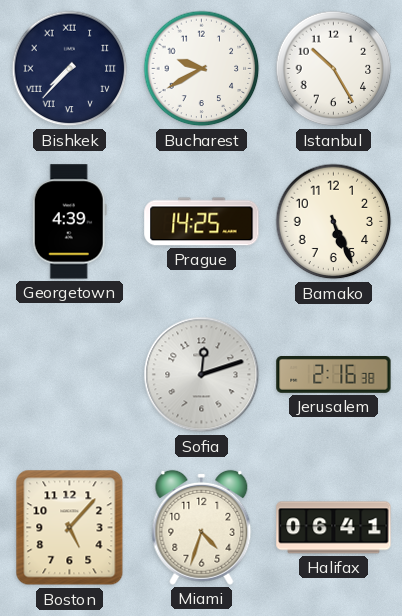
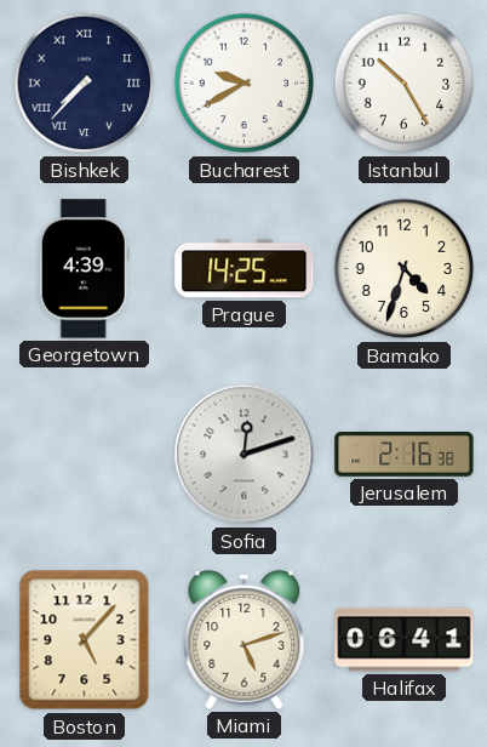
Bamako: 5:26 -> 4:33 (405, 269)
Miami: 4:33 -> 5:12 (245, 639)
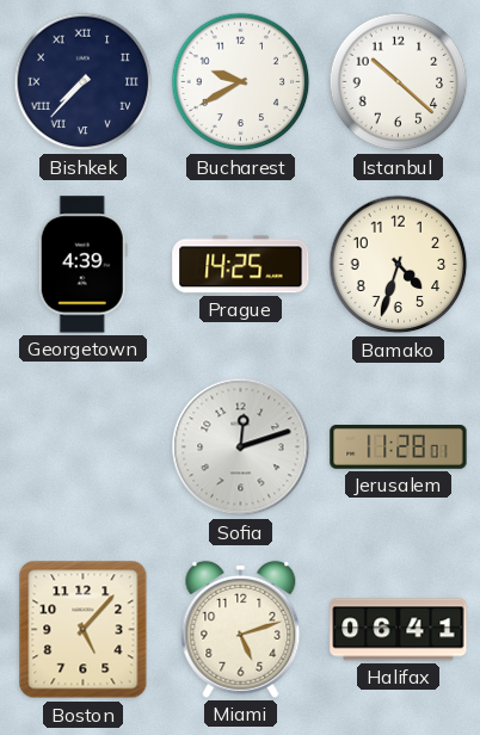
Istanbul: 10:25 -> 10:22 (399, 82)
Jerusalem: 2:16 -> 11:28 (399, 447)
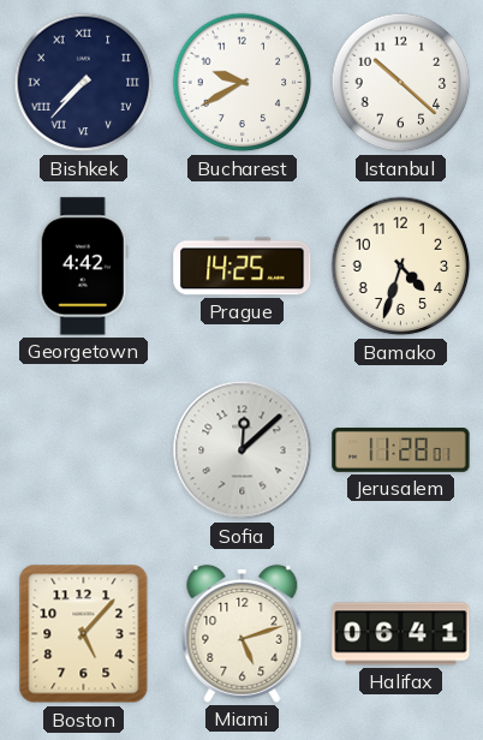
Georgetown: 4:39 -> 4:42 (83, 267)
Sofia: 12:12 -> 12:08 (243, 450)
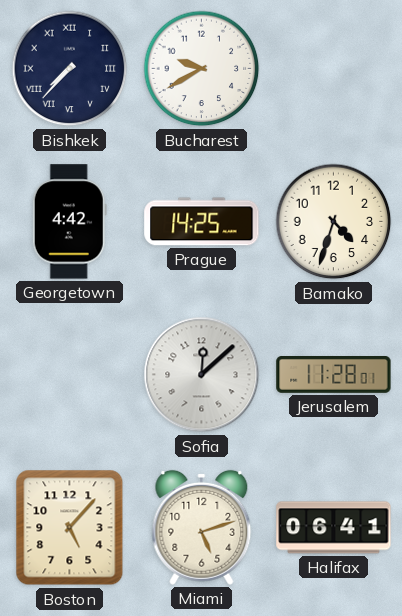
Istanbul: 10:22 -> none (401, 83)
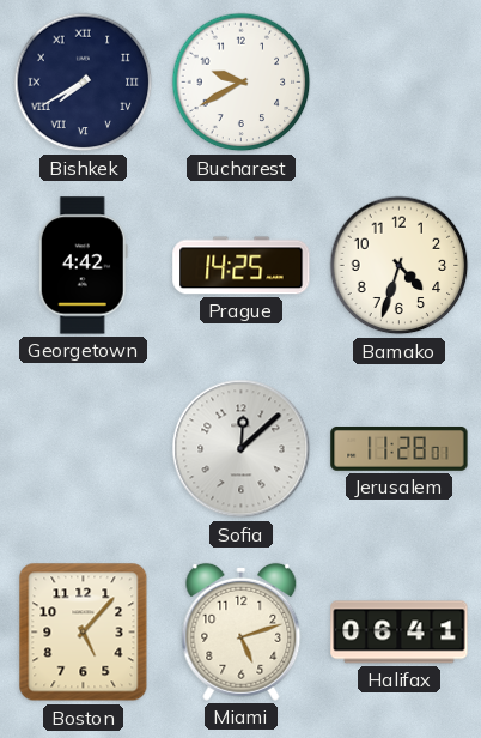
Bishkek: 7:37 -> 7:40 (84, 83)
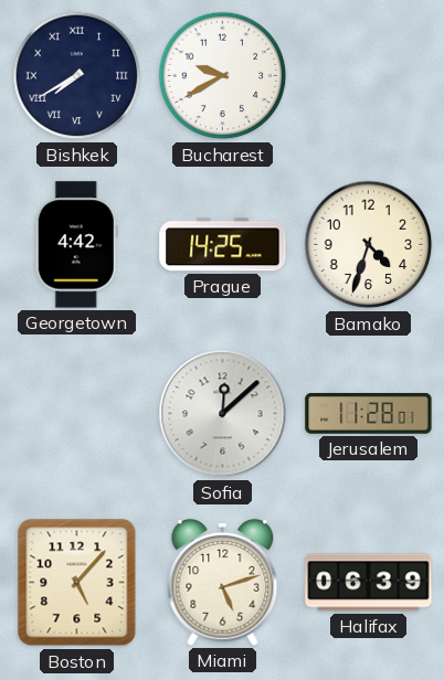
Halifax: 06:41 -> 06:39 (369, 583)
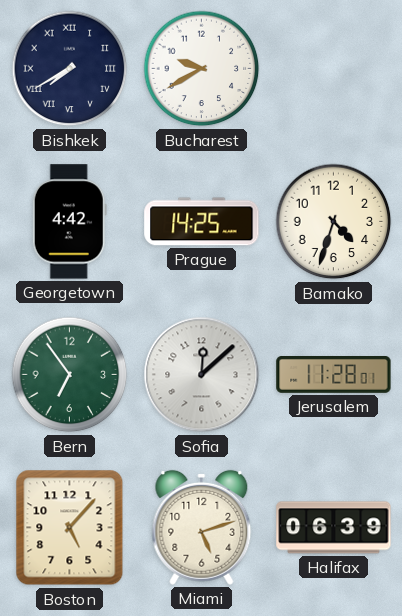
Bern: none -> 6:54 (70, 375)
